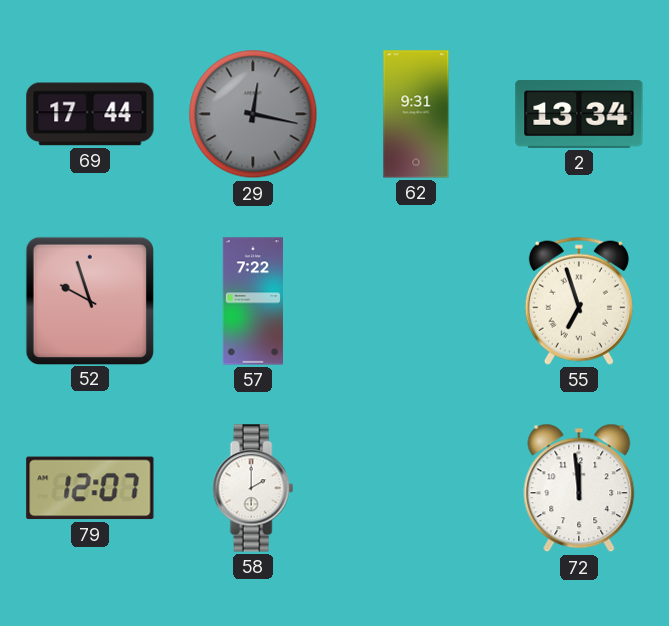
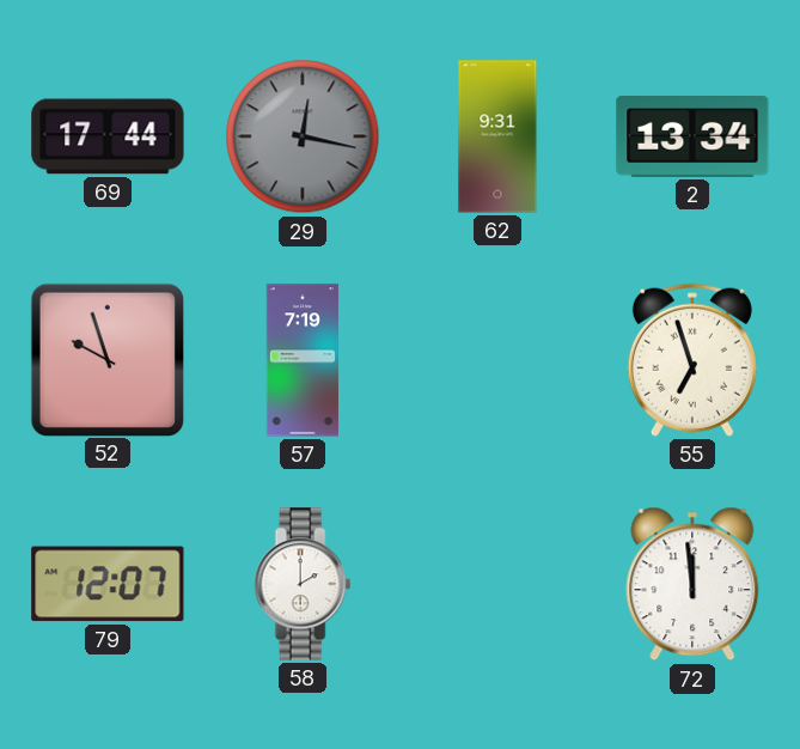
57: 7:22 -> 7:19 (303, 360)
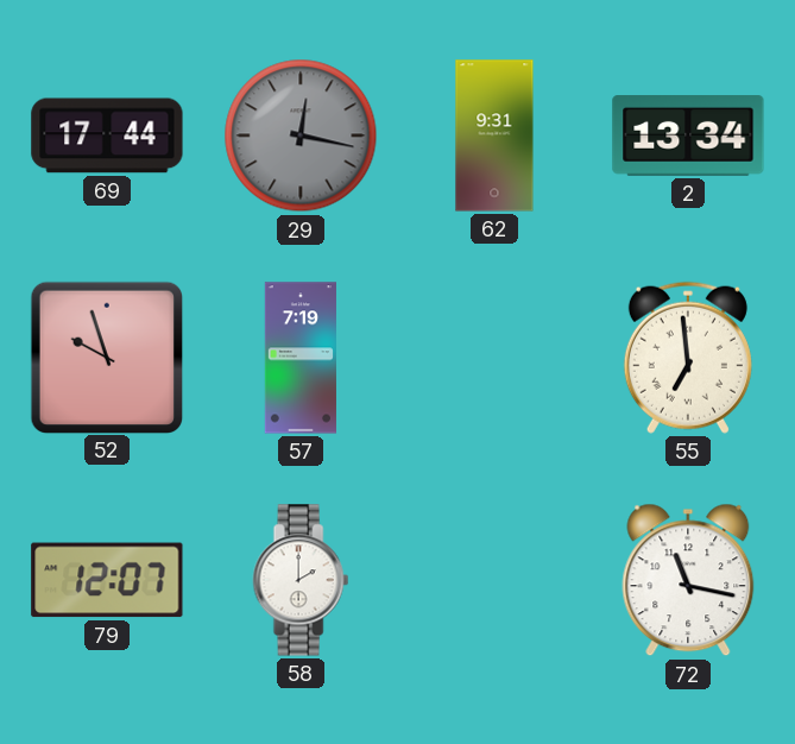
55: 6:57 -> 6:59 (688, 358)
72: 11:59 -> 11:17 (688, 580)
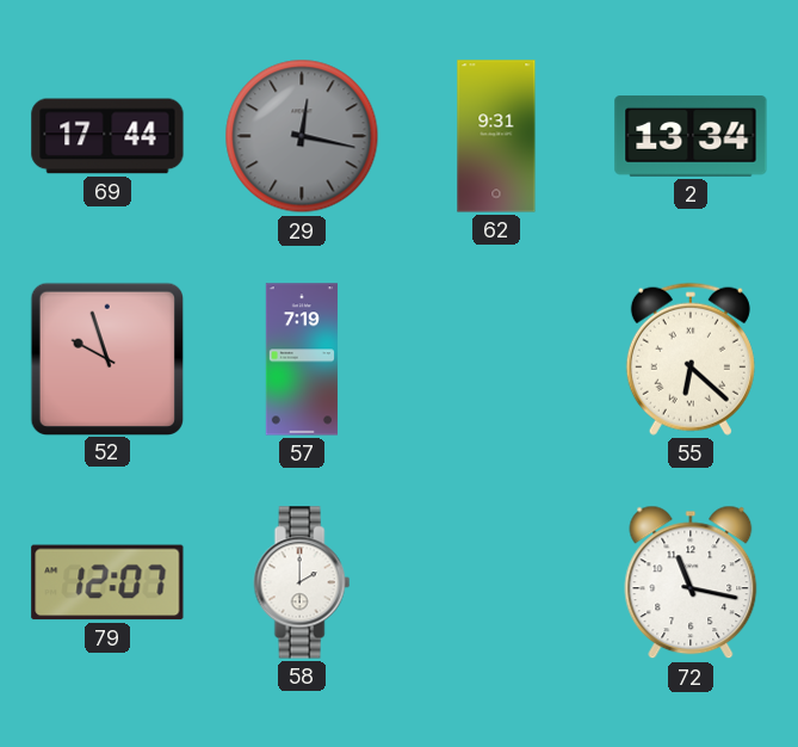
55: 6:59 -> 6:22 (691, 359)
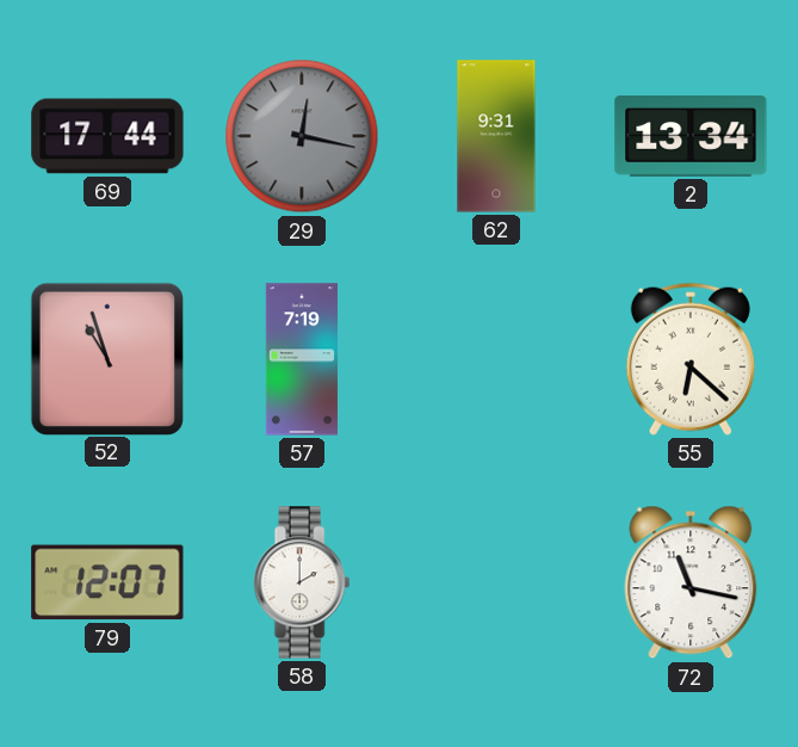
52: 9:57 -> 10:57 (106, 358)
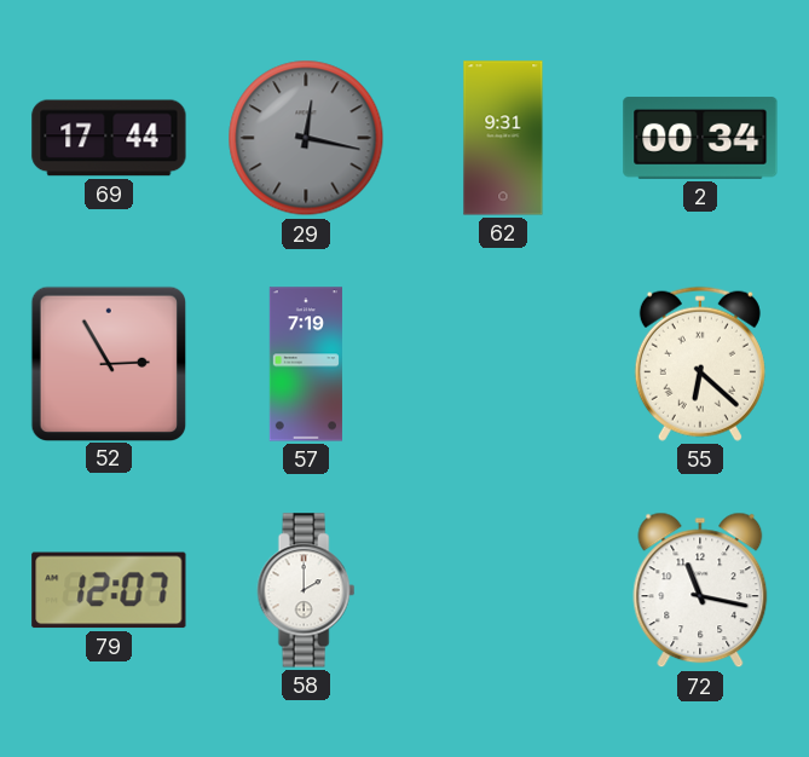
2: 13:34 -> 00:34 (700, 138)
52: 10:57 -> 2:55 (108, 363)
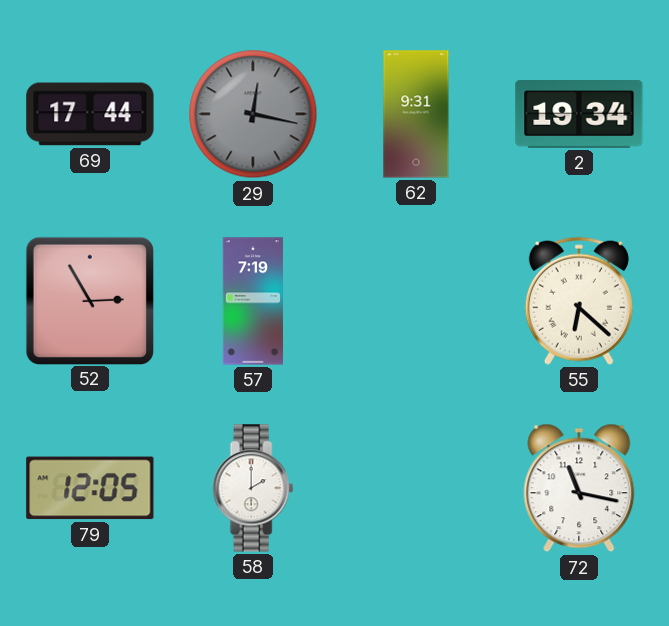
2: 00:34 -> 19:34 (579, 114)
79: 12:07 -> 12:05 (90, 488)
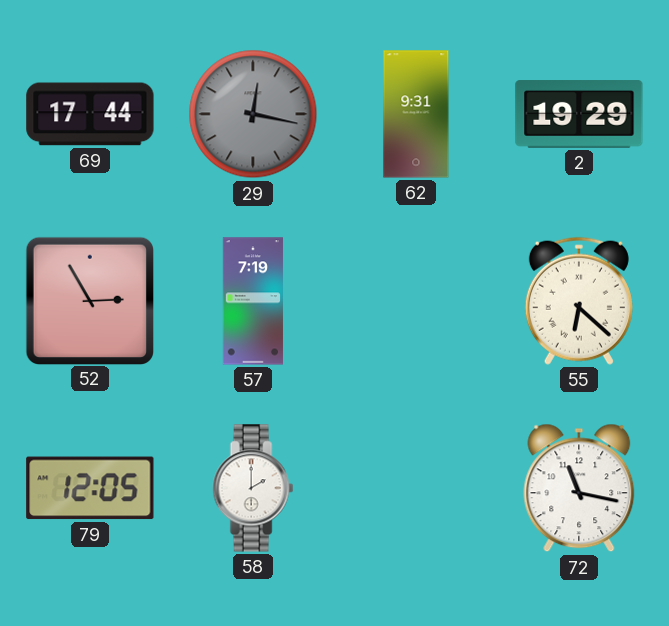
2: 19:34 -> 19:29 (579, 114)
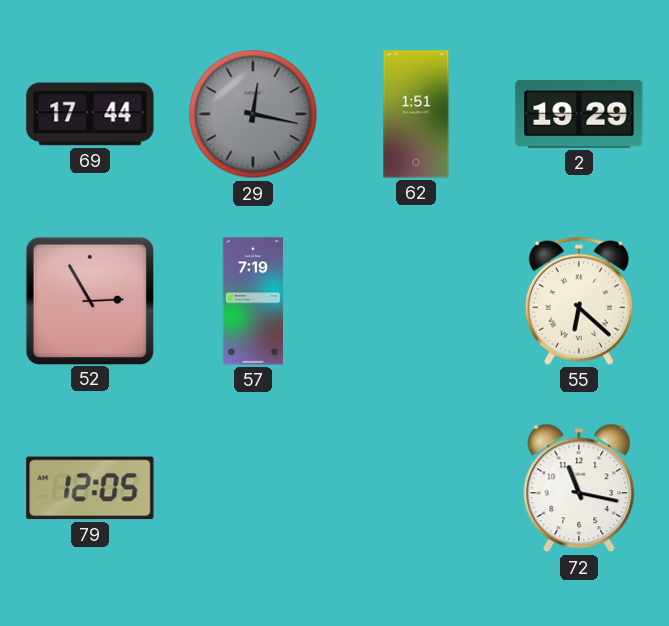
62: 9:31 -> 1:51 (416, 114)
58: 2:00 -> none (253, 488)
